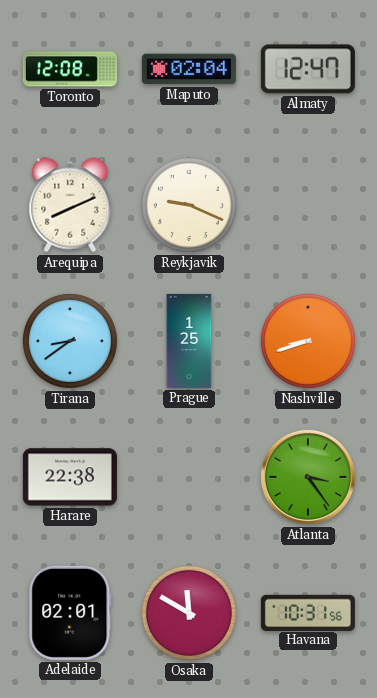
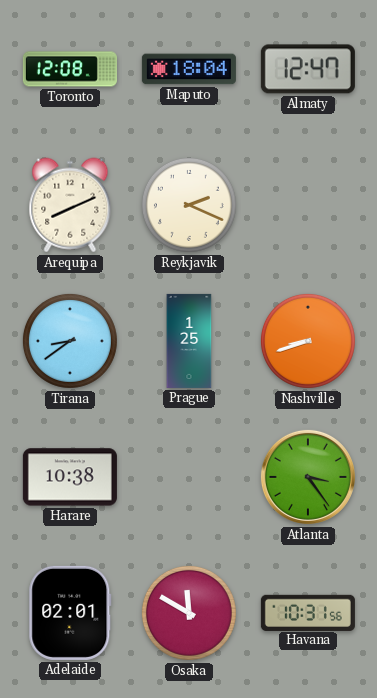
Maputo: 02:04 -> 18:04 (189, 69)
Reykjavik: 9:19 -> 2:19 (189, 205)
Harare: 22:38 -> 10:38 (70, 477)
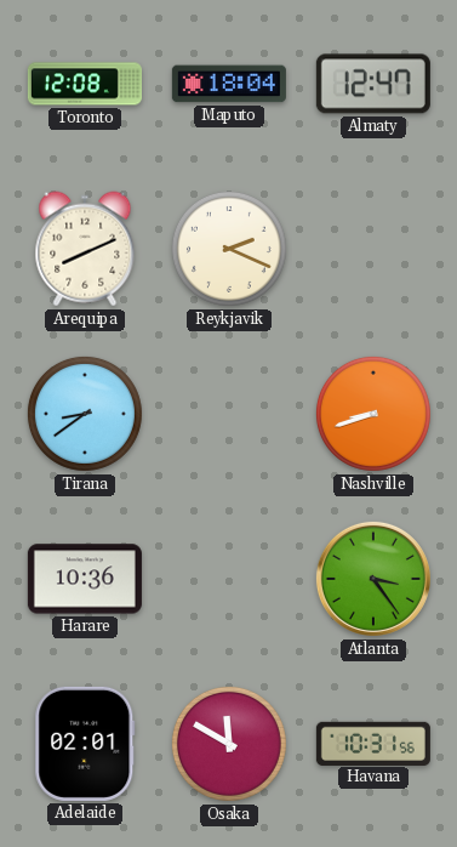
Prague: 1:25 -> none (189, 341)
Harare: 10:38 -> 10:36 (85, 579)
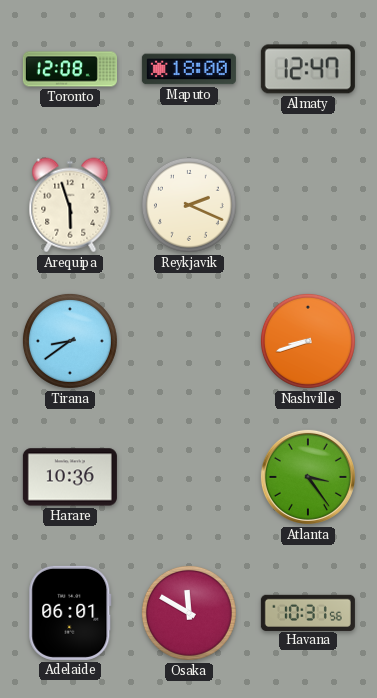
Maputo: 18:04 -> 18:00 (189, 69)
Arequipa: 8:11 -> 5:57 (70, 205)
Adelaide: 02:01 -> 06:01 (70, 613)
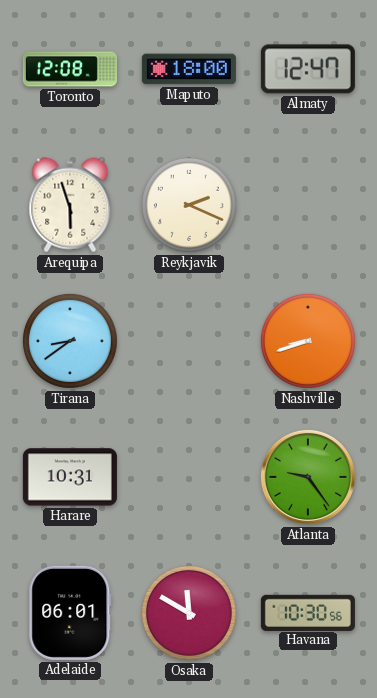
Harare: 10:36 -> 10:31 (70, 477)
Atlanta: 3:24 -> 9:24 (308, 477)
Havana: 10:31 -> 10:30 (308, 612)
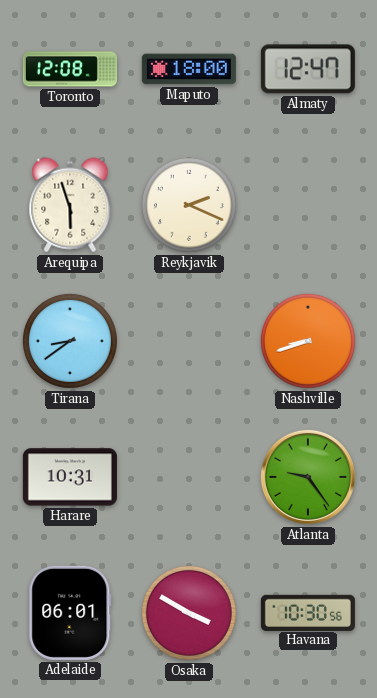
Osaka: 11:50 -> 3:50 (189, 613)
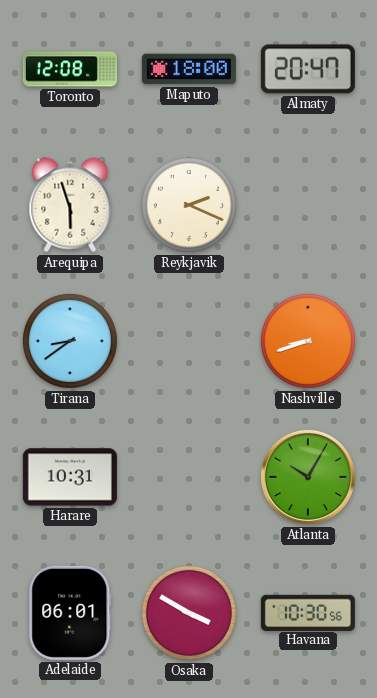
Almaty: 12:47 -> 20:47 (308, 69)
Atlanta: 9:24 -> 10:05 (308, 477)
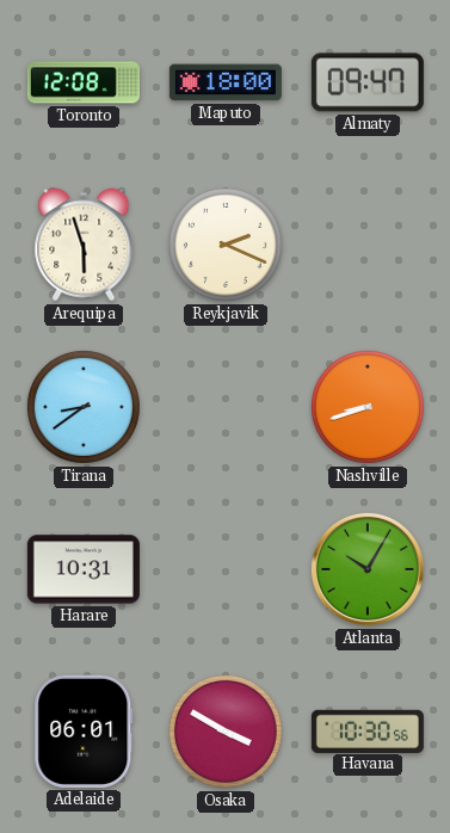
Almaty: 20:47 -> 09:47 (368, 82)
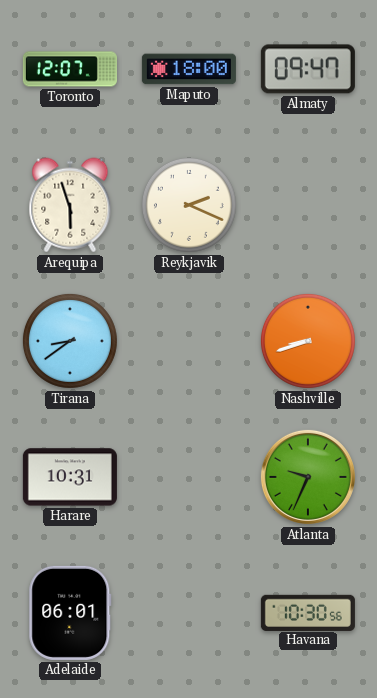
Toronto: 12:08 -> 12:07 (70, 69)
Atlanta: 10:05 -> 9:34 (308, 477)
Osaka: 3:50 -> none (226, 732)
